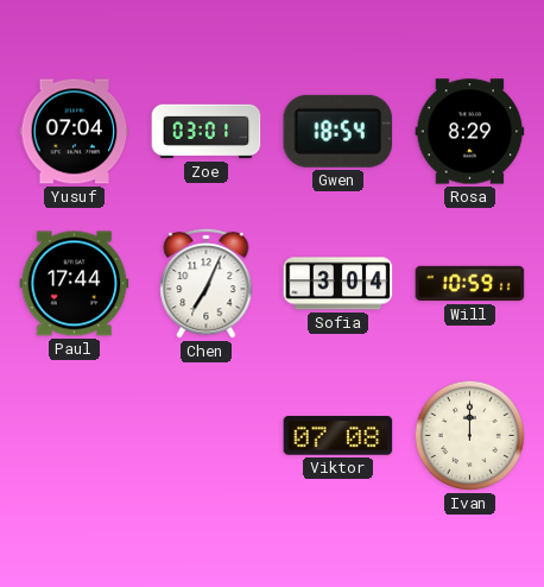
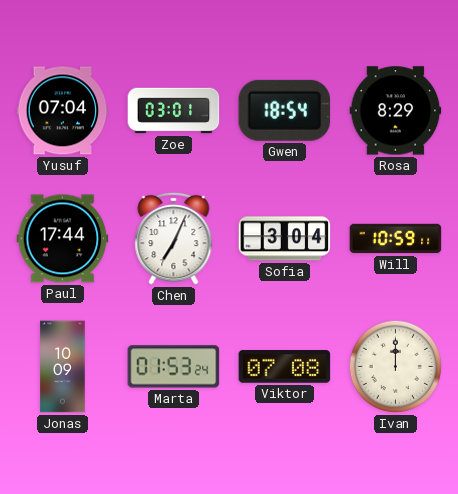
Jonas: none -> 10:09 (63, 367)
Marta: none -> 01:53 (174, 367)
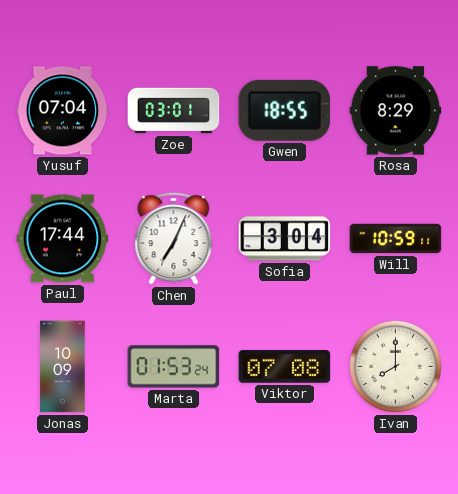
Gwen: 18:54 -> 18:55 (285, 110)
Ivan: 12:00 -> 8:00 (395, 366)
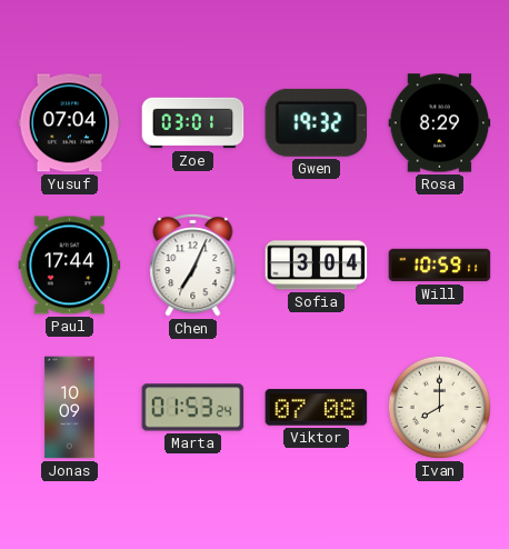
Gwen: 18:55 -> 19:32 (317, 122)
